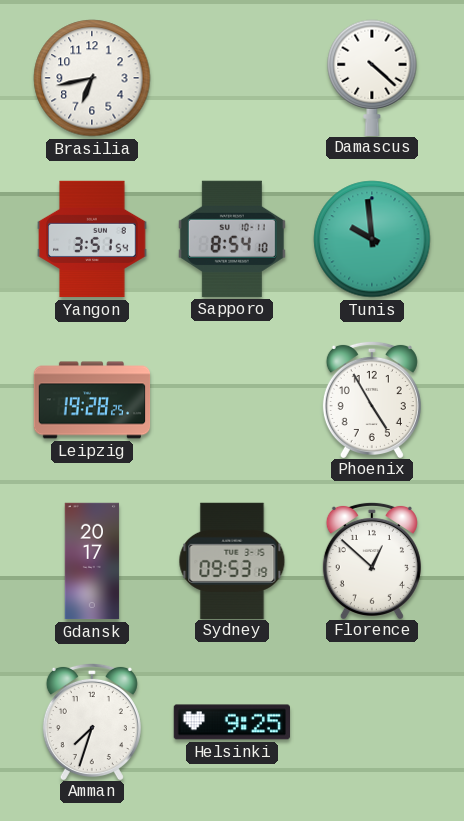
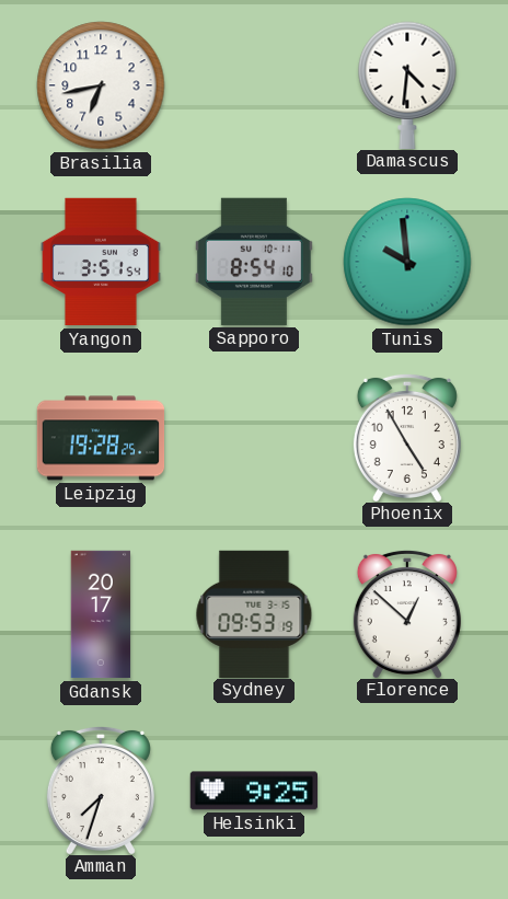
Damascus: 4:22 -> 4:31 (407, 84)
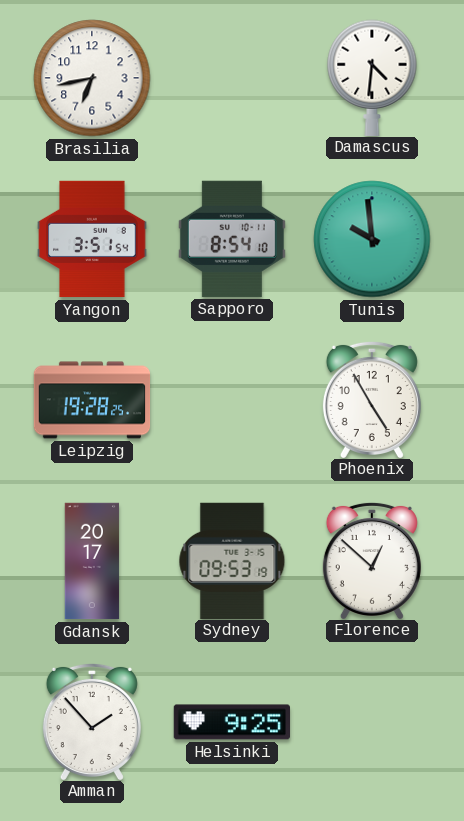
Amman: 7:33 -> 1:53 (92, 721)
